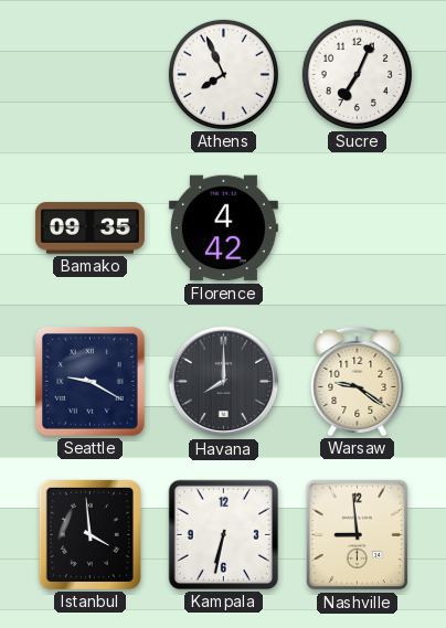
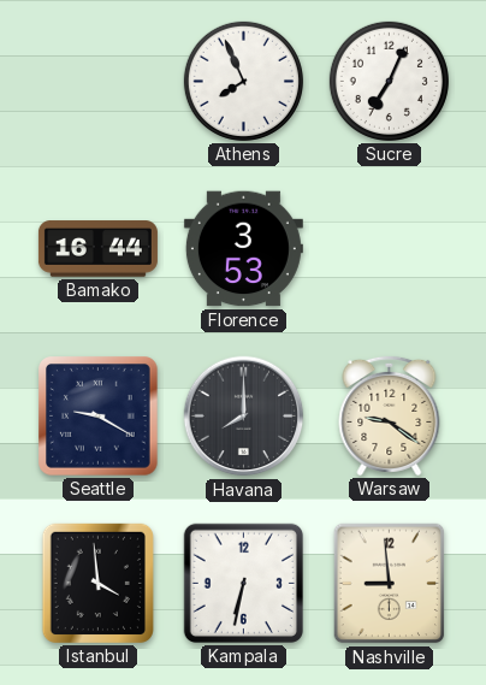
Bamako: 09:35 -> 16:44 (97, 249)
Florence: 4:42 -> 3:53 (243, 249)
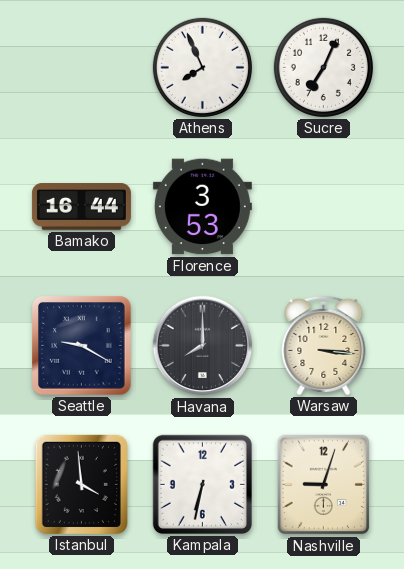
Warsaw: 9:21 -> 3:16 (324, 345)
Nashville: 8:59 -> 9:03 (324, 485)
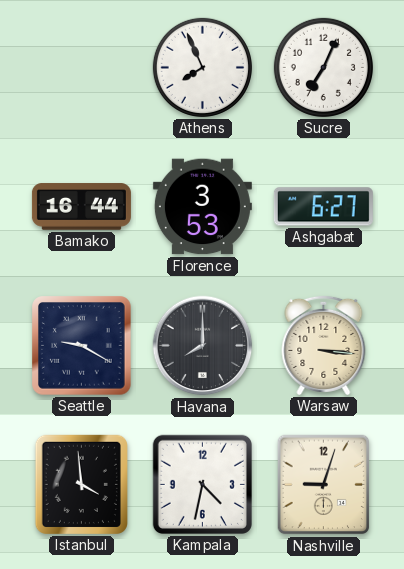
Ashgabat: none -> 6:27 (323, 207)
Kampala: 6:32 -> 4:32 (202, 484)
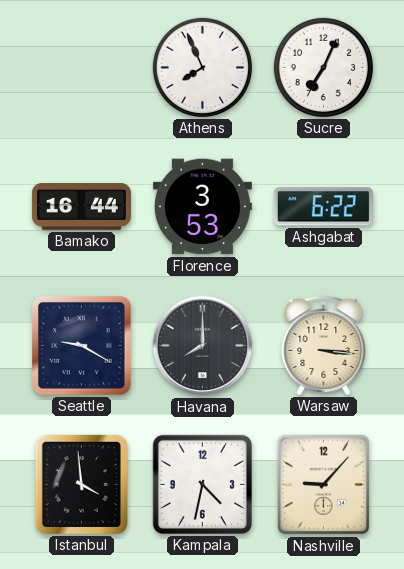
Ashgabat: 6:27 -> 6:22 (323, 207)
Nashville: 9:03 -> 9:07 (324, 485)
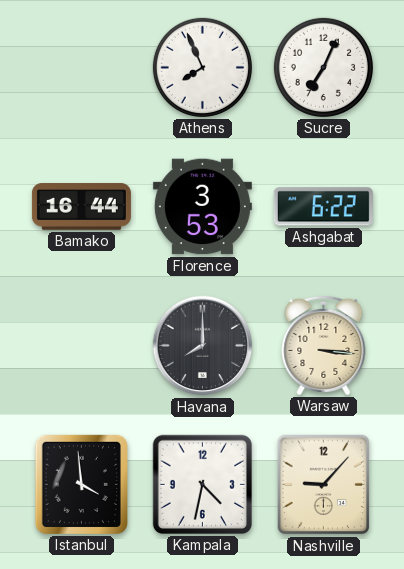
Seattle: 9:20 -> none (82, 346)
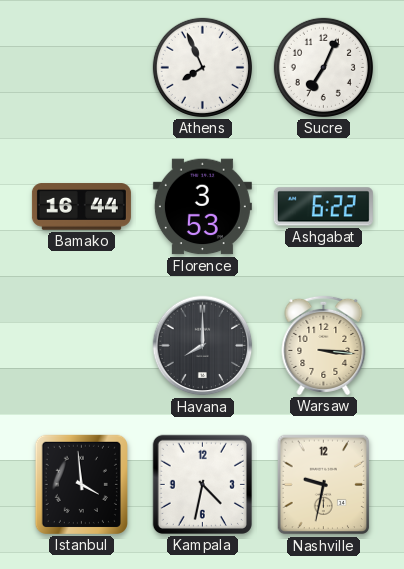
Nashville: 9:07 -> 9:32 (324, 485)
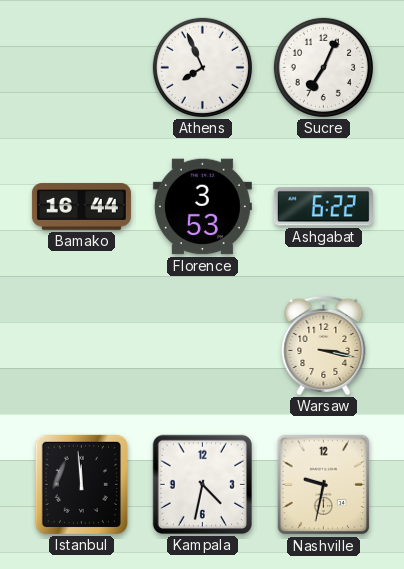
Havana: 8:00 -> none (203, 346)
Warsaw: 3:16 -> 3:17 (324, 345)
Istanbul: 3:59 -> 11:59 (81, 484)
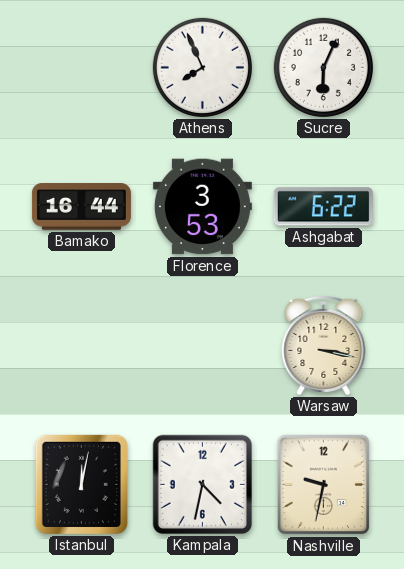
Sucre: 7:04 -> 6:04 (323, 67)
Istanbul: 11:59 -> 12:02 (81, 484)
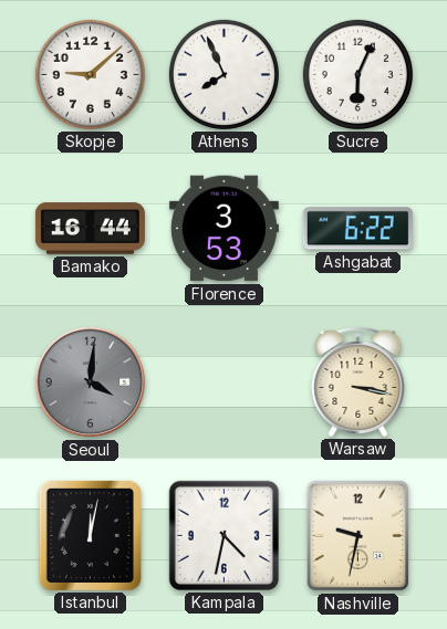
Skopje: none -> 9:08 (90, 74)
Seoul: none -> 4:01 (91, 382)
